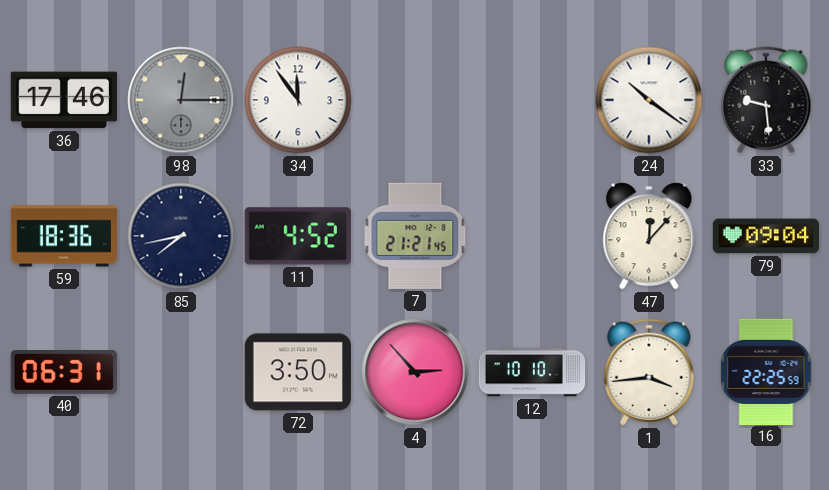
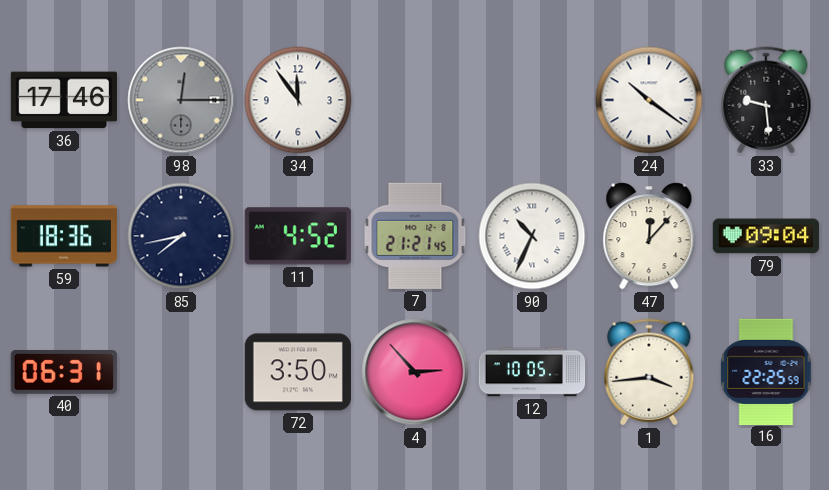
90: none -> 10:34 (532, 236)
12: 10:10 -> 10:05 (532, 372)
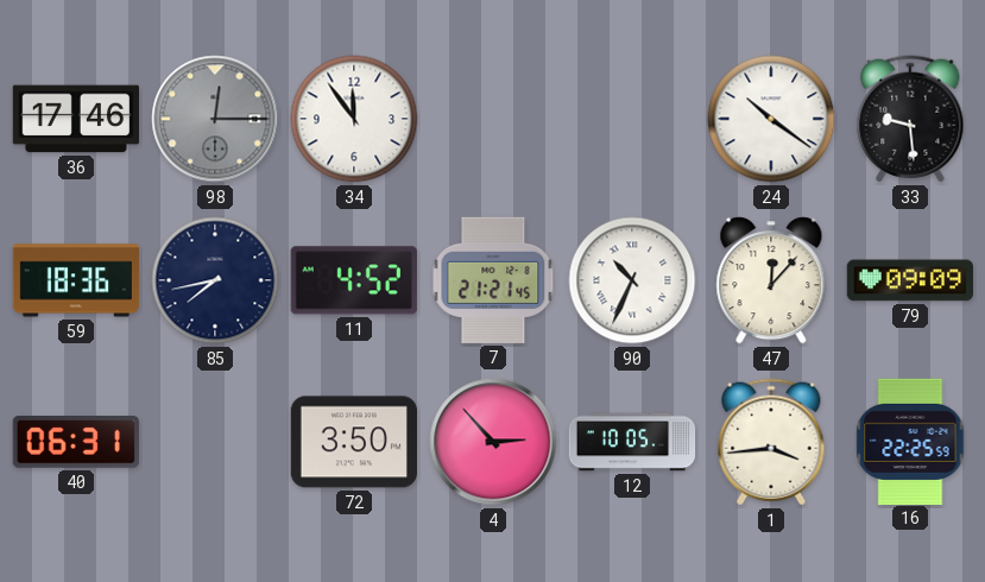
79: 09:04 -> 09:09 (909, 280)
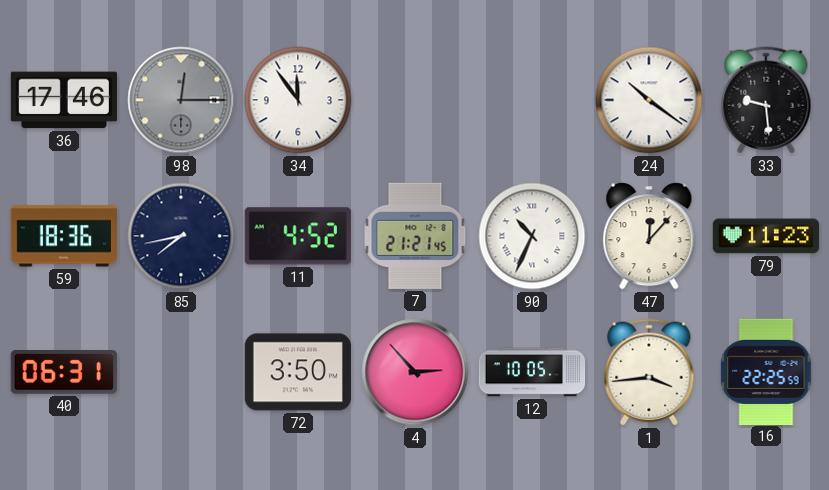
79: 09:09 -> 11:23 (765, 236)
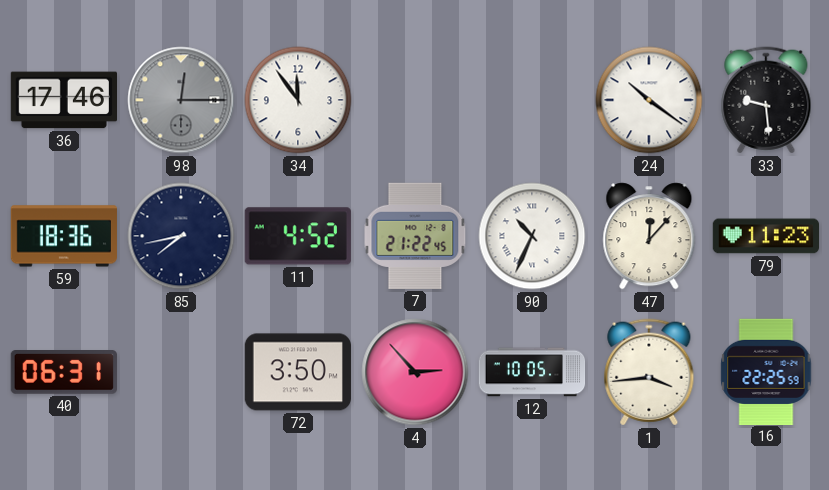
7: 21:21 -> 21:22 (415, 236)
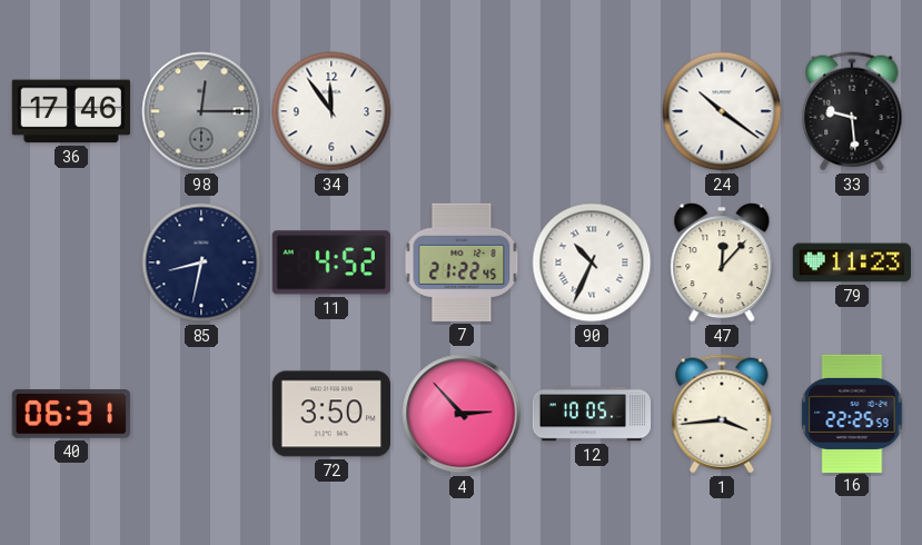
59: 18:36 -> none (64, 236)
85: 7:43 -> 8:32 (201, 262)
